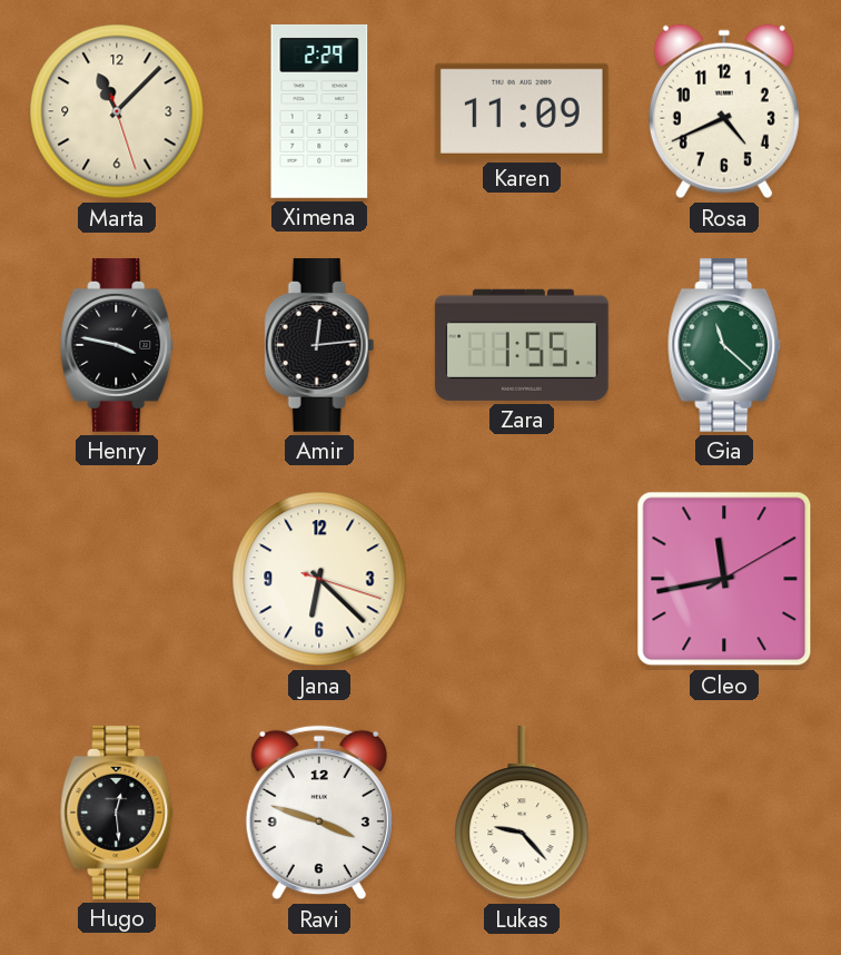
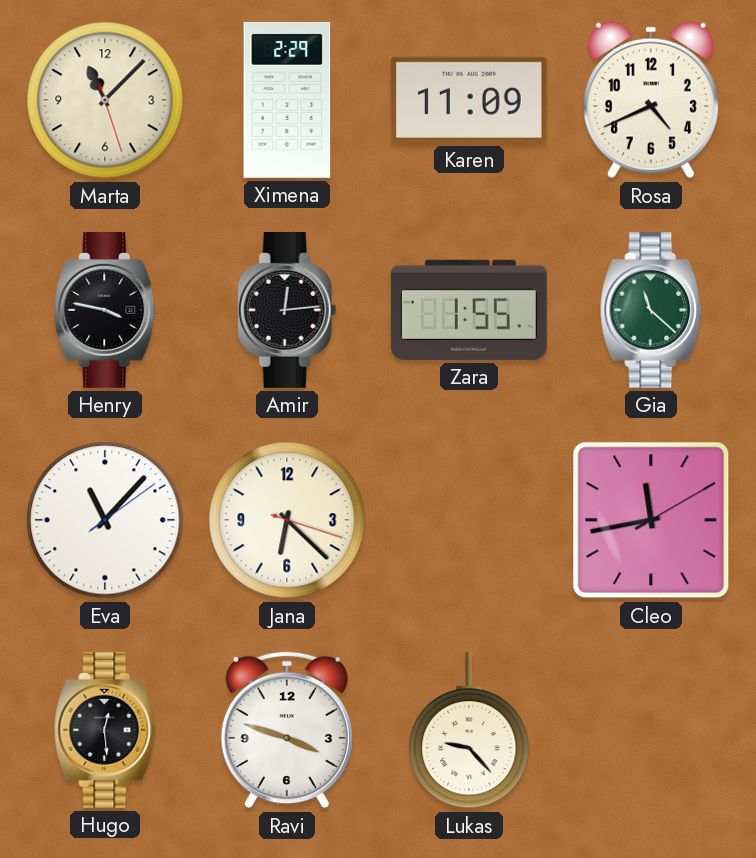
Eva: none -> 11:07 (105, 520)
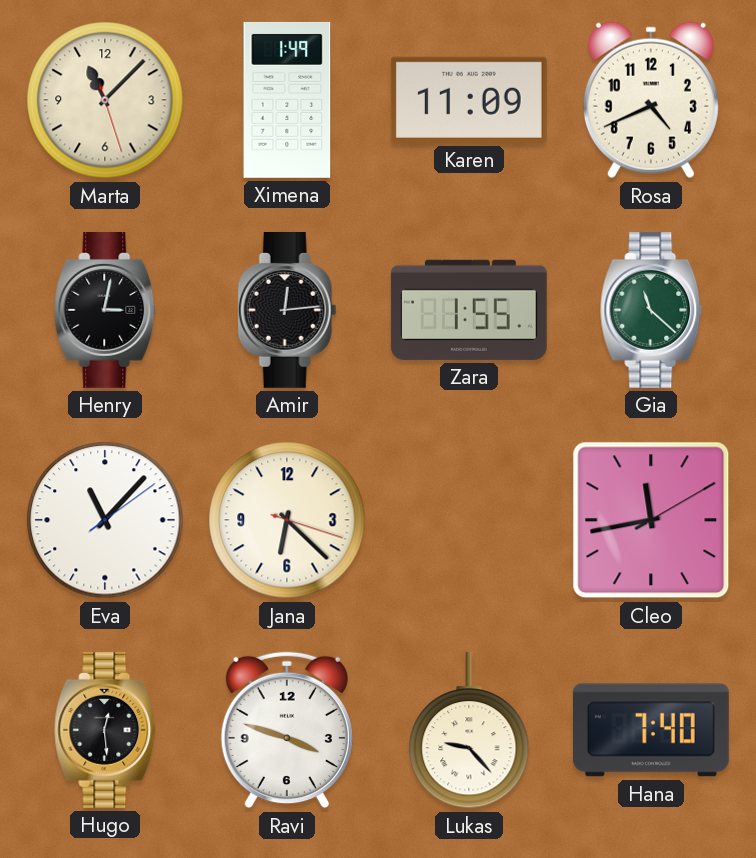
Ximena: 2:29 -> 1:49 (287, 100)
Henry: 3:47 -> 3:02 (106, 310)
Hana: none -> 7:40 (651, 730)
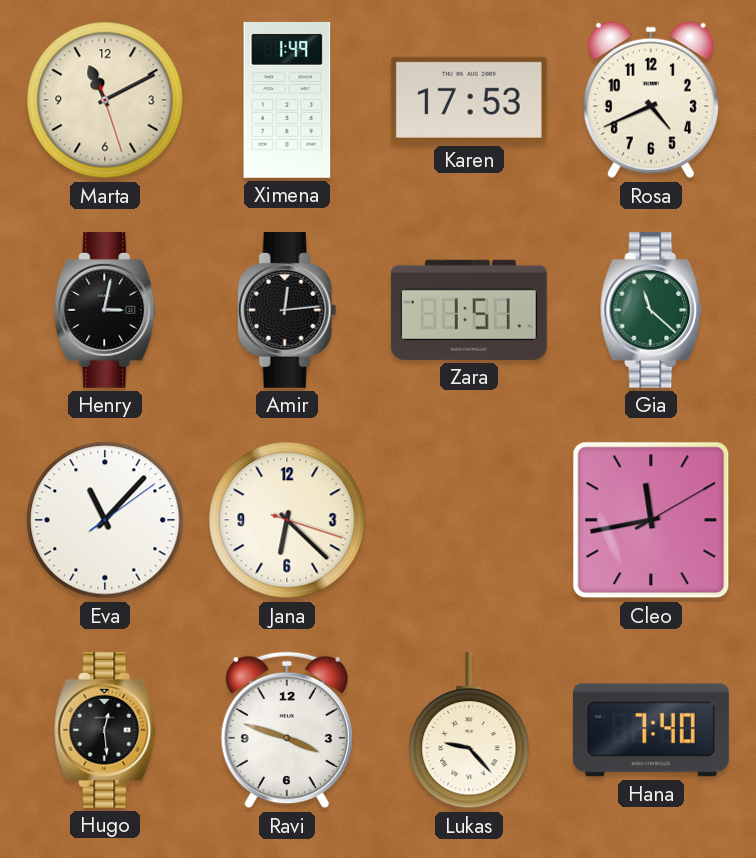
Marta: 11:07 -> 11:10 (105, 100)
Karen: 11:09 -> 17:53 (469, 100)
Zara: 1:55 -> 1:51 (469, 310)
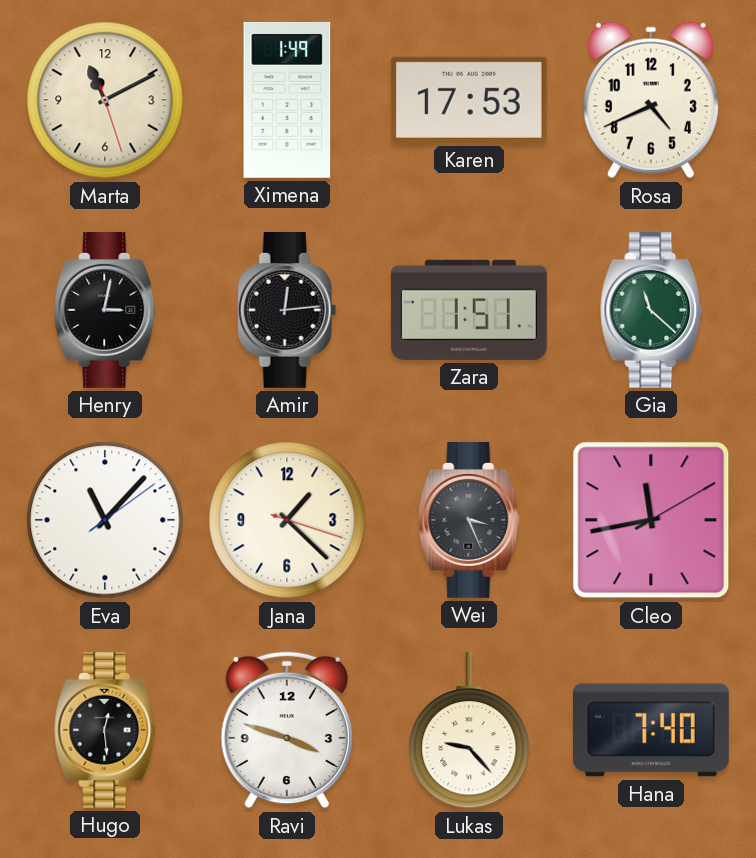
Jana: 6:22 -> 1:22 (287, 520)
Wei: none -> 3:26 (470, 520)
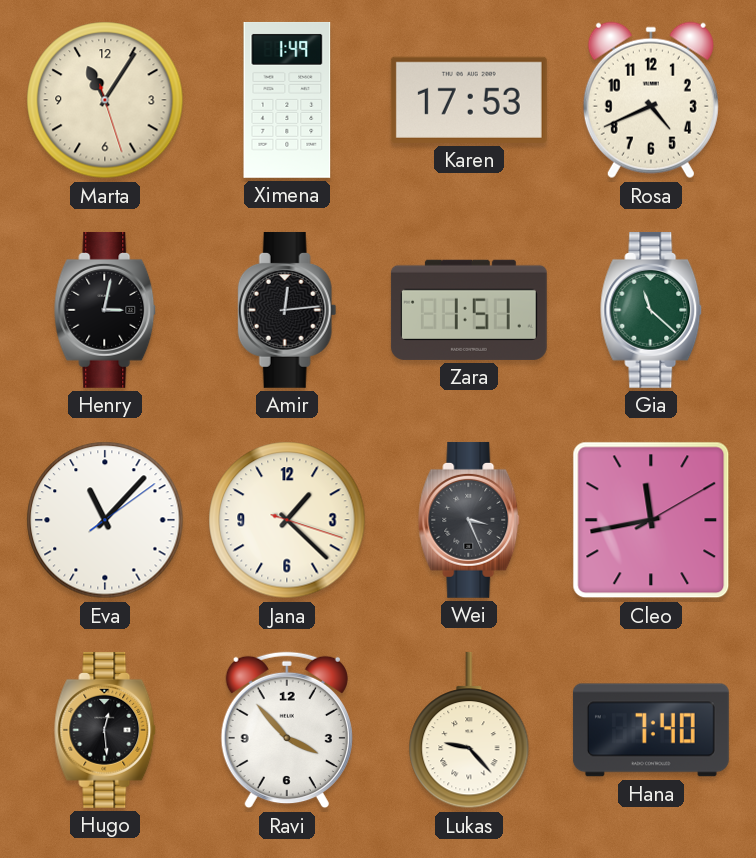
Marta: 11:10 -> 11:05 (105, 100)
Ravi: 3:48 -> 3:53 (287, 730)
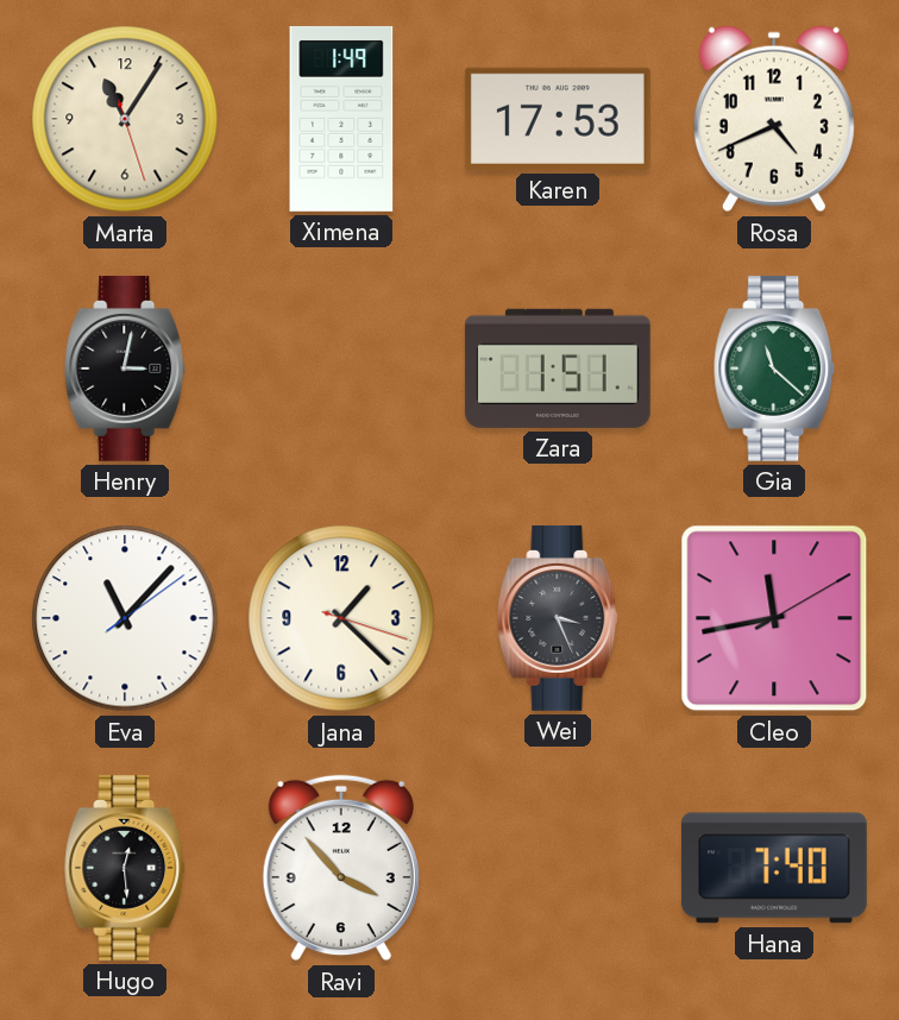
Amir: 12:14 -> none (287, 310)
Lukas: 9:23 -> none (469, 730)
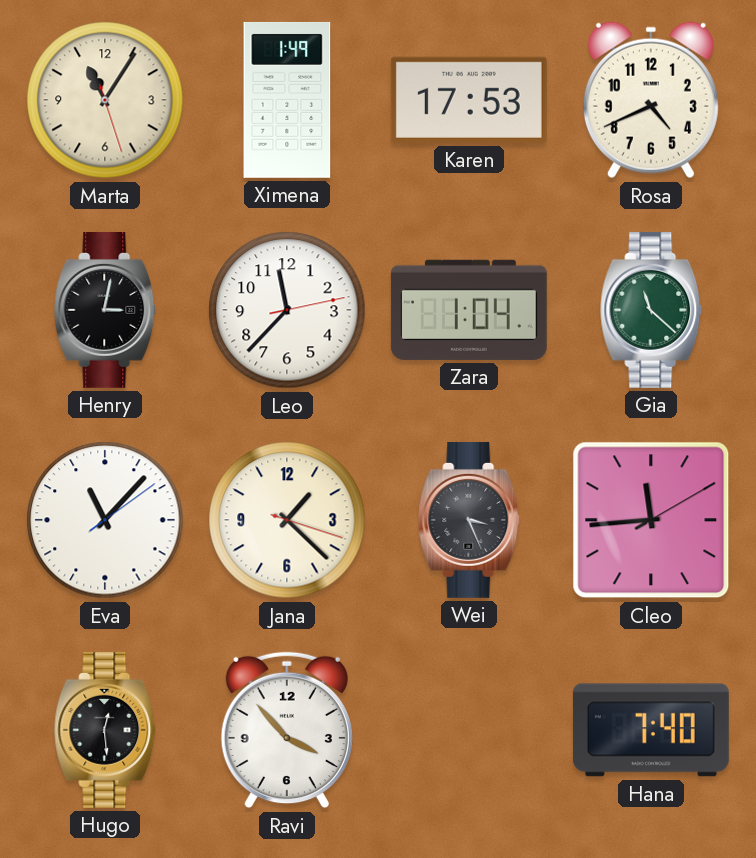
Leo: none -> 11:37 (287, 310)
Zara: 1:51 -> 1:04 (469, 310)
Cleo: 11:43 -> 11:44 (651, 520)
